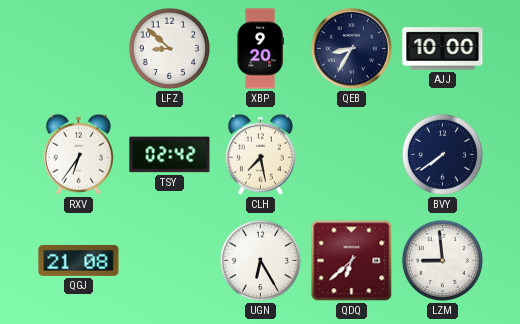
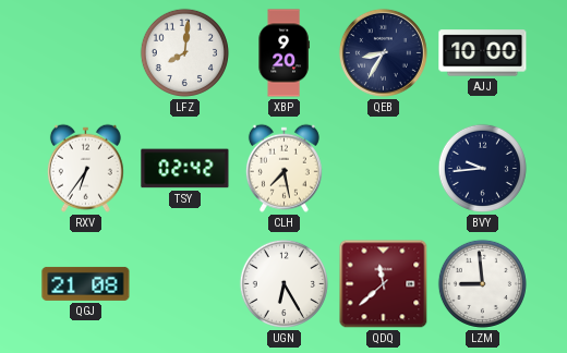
LFZ: 8:52 -> 8:01 (184, 52)
BVY: 7:39 -> 9:44 (482, 168)
QDQ: 6:38 -> 11:38 (384, 284)
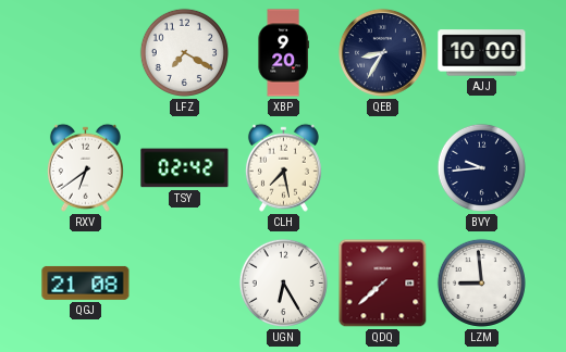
LFZ: 8:01 -> 7:20 (184, 52)
RXV: 6:36 -> 6:39 (85, 167)
QDQ: 11:38 -> 7:38 (383, 284)
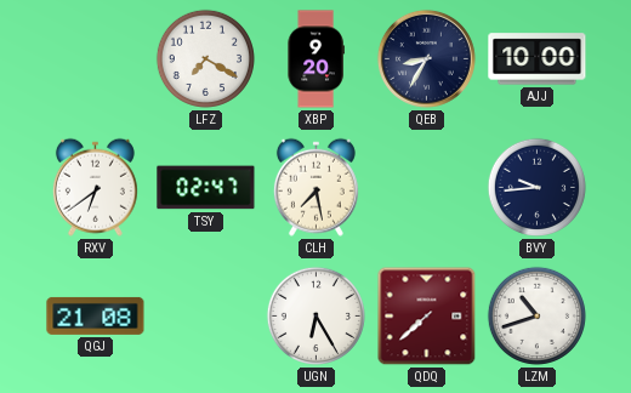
TSY: 02:42 -> 02:47 (206, 188)
LZM: 8:59 -> 10:42 (536, 315)
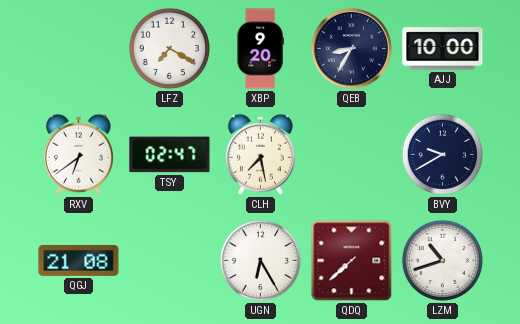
BVY: 9:44 -> 9:40 (442, 154)
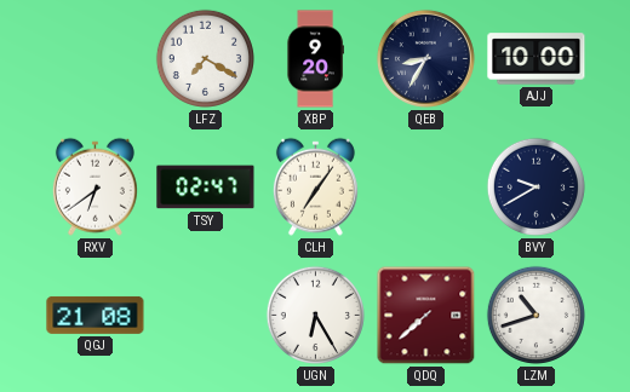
CLH: 7:28 -> 7:06 (315, 186)
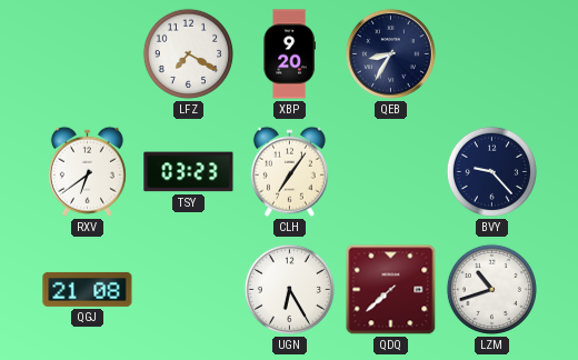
AJJ: 10:00 -> none (537, 59)
TSY: 02:47 -> 03:23 (189, 172)
BVY: 9:40 -> 9:23 (491, 171)
